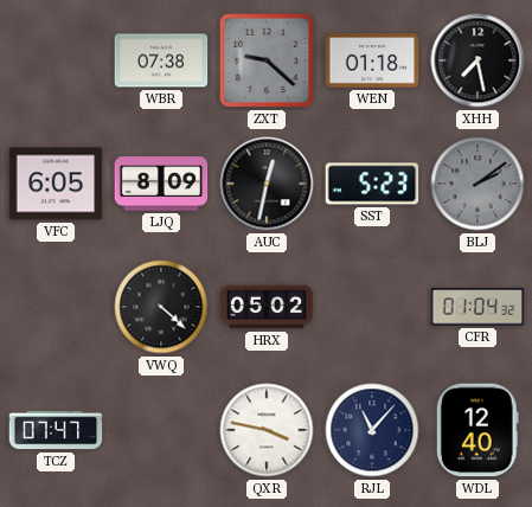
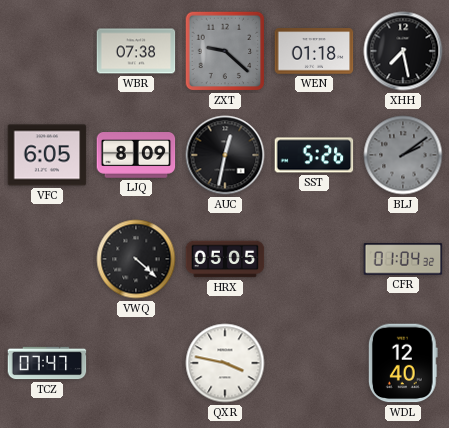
SST: 5:23 -> 5:26 (314, 155)
HRX: 05:02 -> 05:05 (225, 259)
RJL: 11:07 -> none (372, 430)
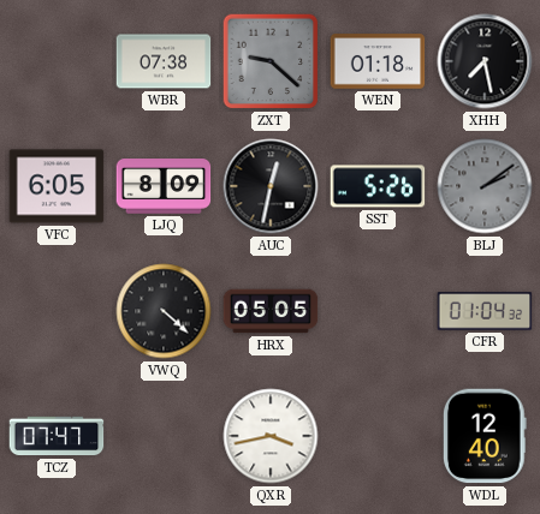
QXR: 3:47 -> 3:43 (271, 436)
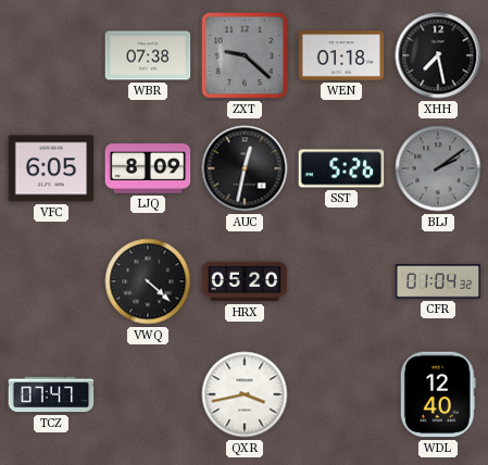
HRX: 05:05 -> 05:20 (245, 281)
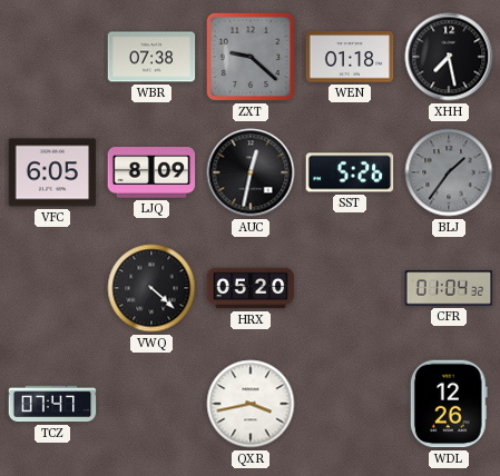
BLJ: 2:09 -> 1:36 (449, 172)
WDL: 12:40 -> 12:26 (449, 404)
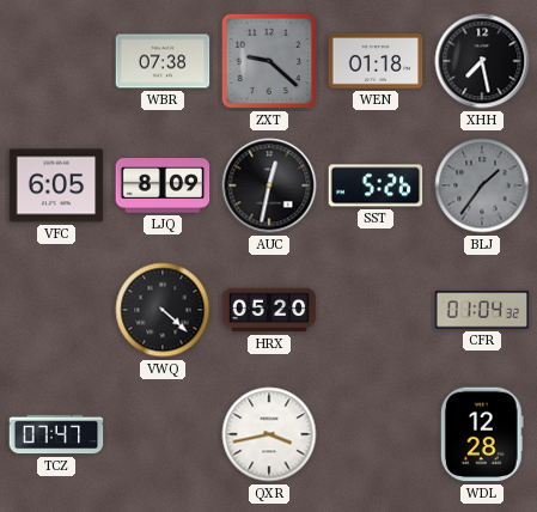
WDL: 12:26 -> 12:28 (482, 434)
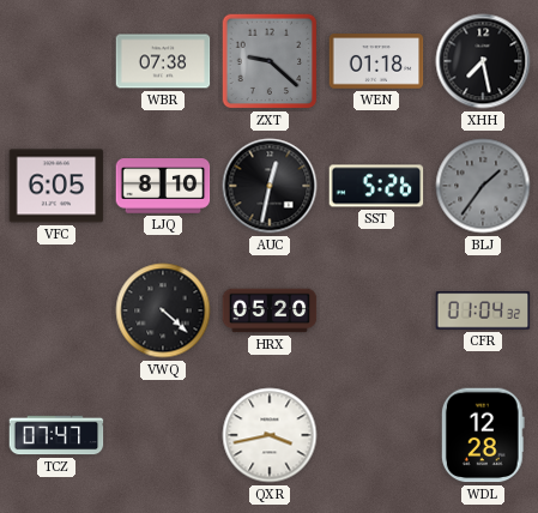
LJQ: 8:09 -> 8:10 (163, 186)
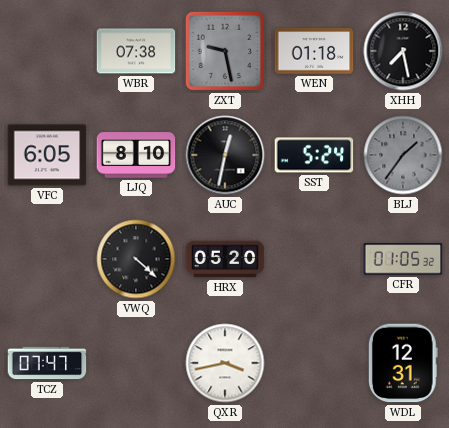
ZXT: 9:22 -> 9:28 (225, 51)
SST: 5:26 -> 5:24 (314, 155)
CFR: 01:04 -> 01:05 (403, 259)
WDL: 12:28 -> 12:31 (403, 363)
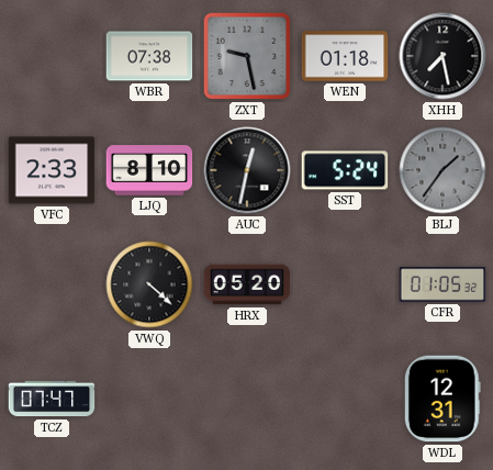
VFC: 6:05 -> 2:33 (52, 170)
QXR: 3:43 -> none (225, 363)
